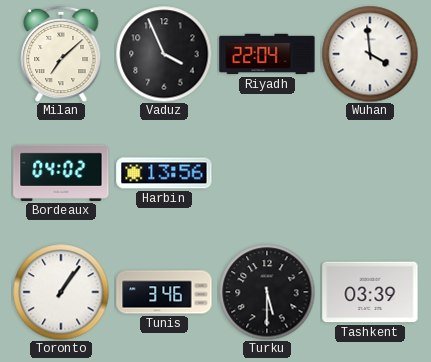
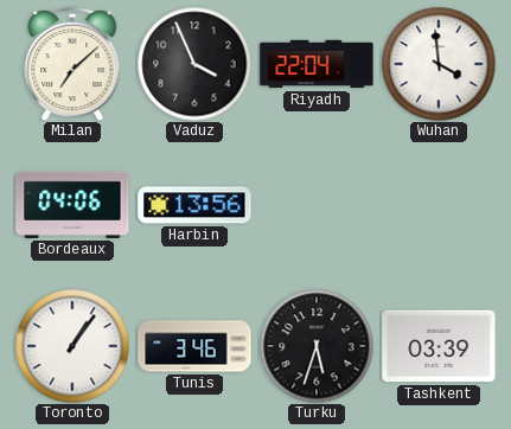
Bordeaux: 04:02 -> 04:06 (72, 205)
Turku: 5:30 -> 5:33 (317, 346)
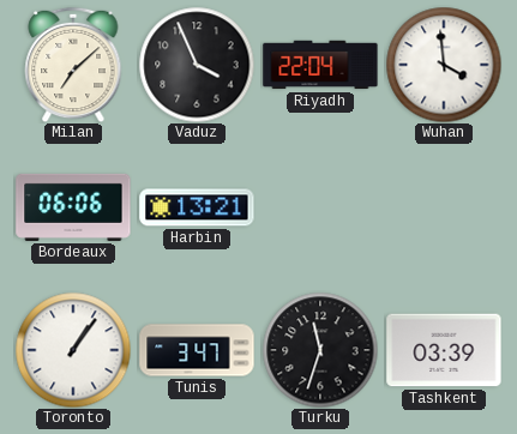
Bordeaux: 04:06 -> 06:06 (73, 207)
Harbin: 13:56 -> 13:21 (197, 207)
Tunis: 3:46 -> 3:47 (197, 350)
Turku: 5:33 -> 11:33 (320, 350)
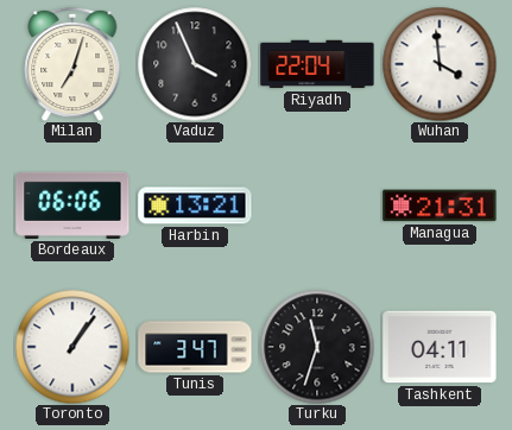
Milan: 7:08 -> 7:03 (72, 64)
Managua: none -> 21:31 (440, 205)
Tashkent: 03:39 -> 04:11 (440, 347)
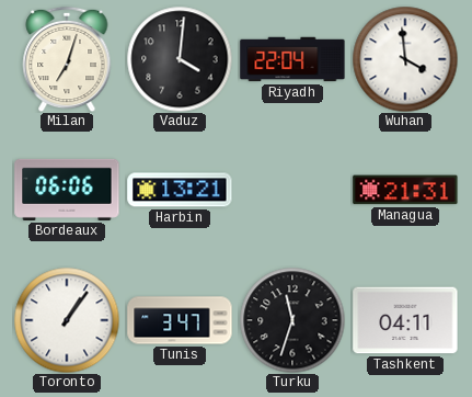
Vaduz: 3:56 -> 4:01 (180, 59)
